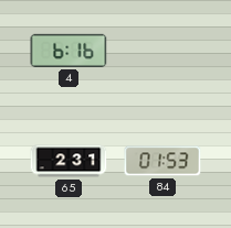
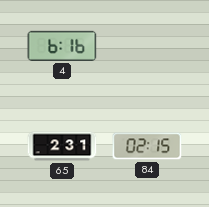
84: 01:53 -> 02:15 (147, 146)
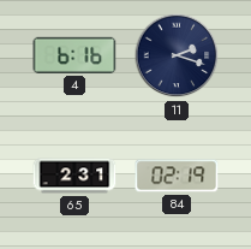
11: none -> 2:18 (177, 55)
84: 02:15 -> 02:19 (177, 176)
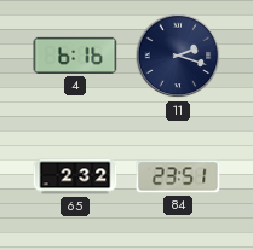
65: 2:31 -> 2:32 (75, 176)
84: 02:19 -> 23:51 (178, 176)
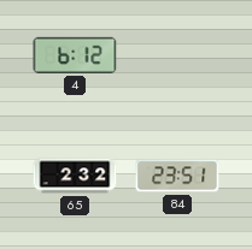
4: 6:16 -> 6:12 (75, 55)
11: 2:18 -> none (178, 56)
